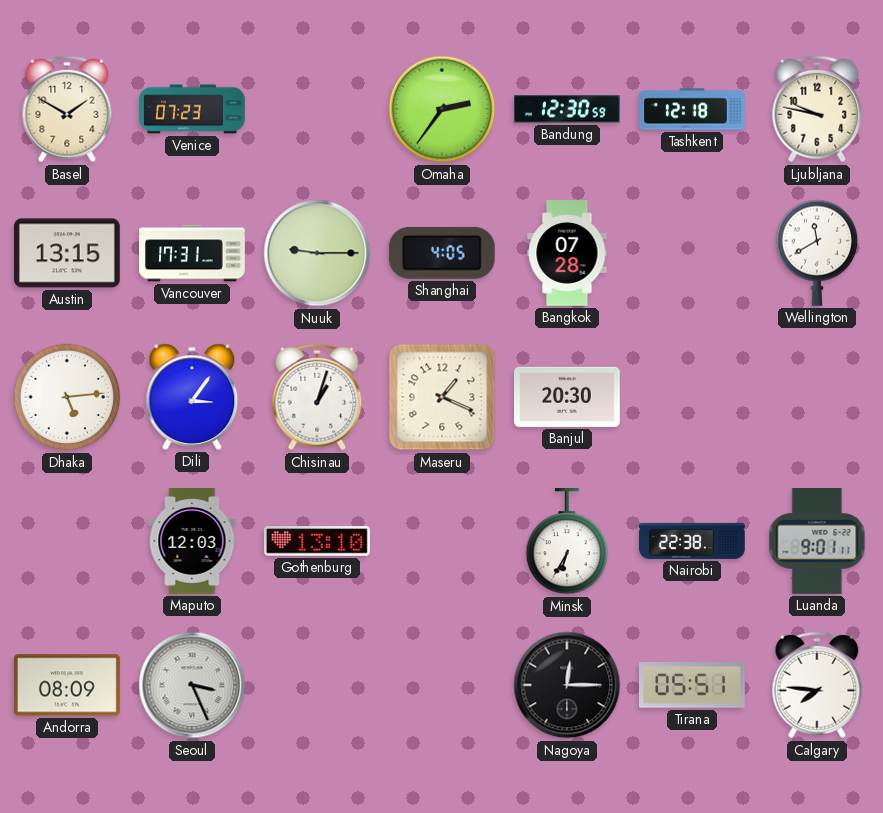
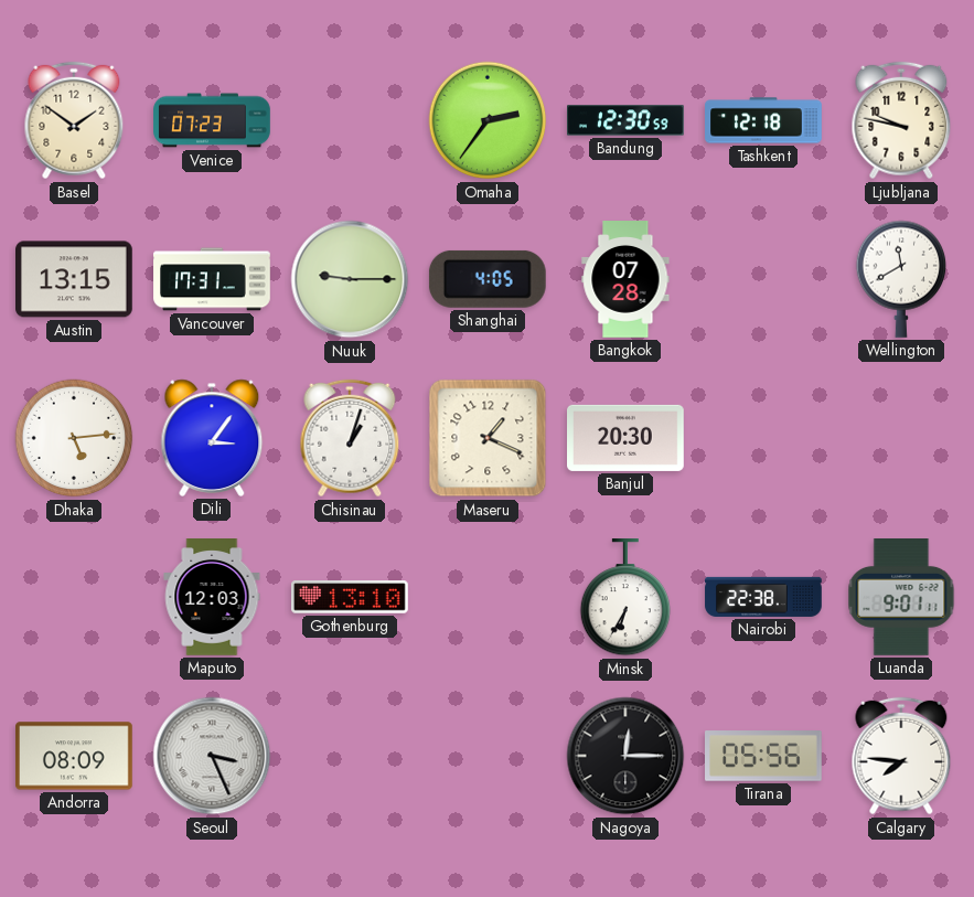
Basel: 1:50 -> 1:51 (74, 120)
Tirana: 05:51 -> 05:56 (764, 756)
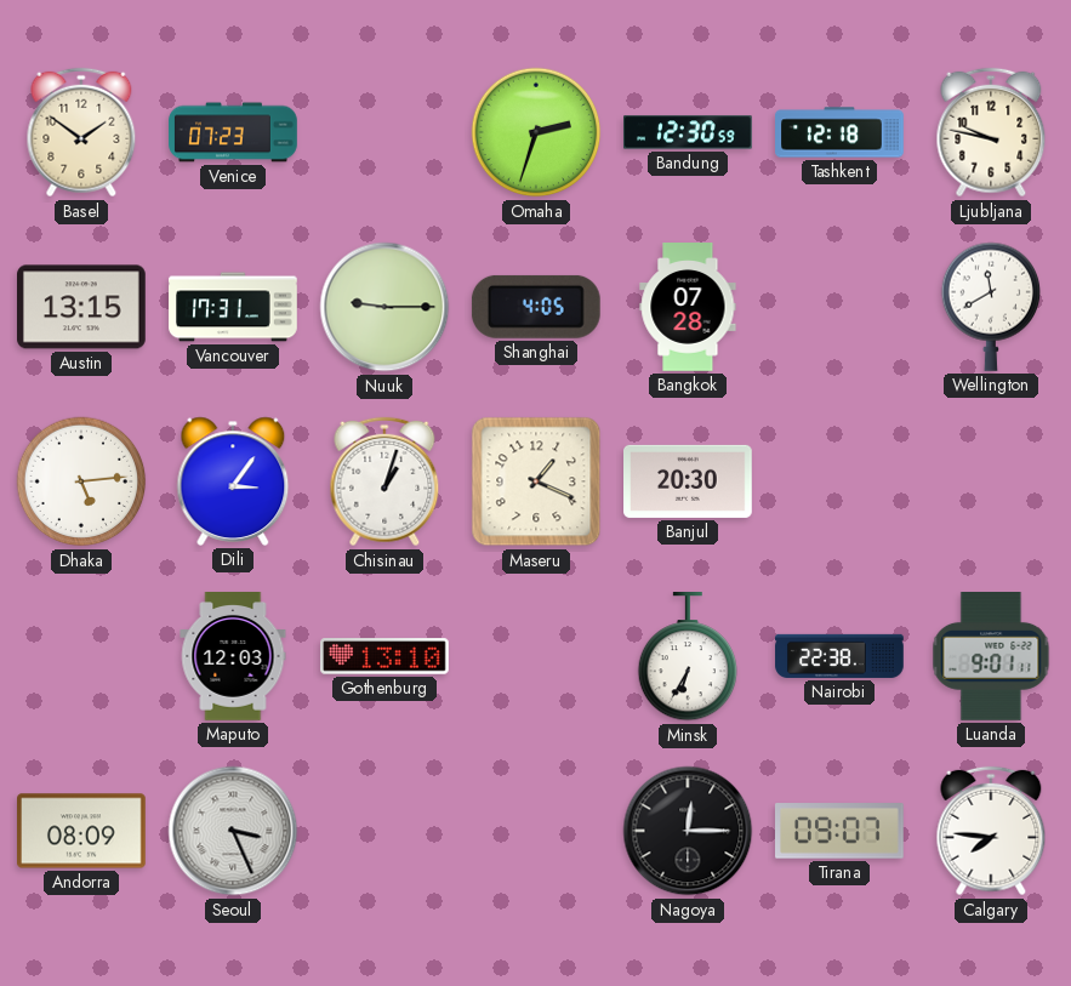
Omaha: 2:36 -> 2:33 (536, 132)
Tirana: 05:56 -> 09:07 (841, 831)
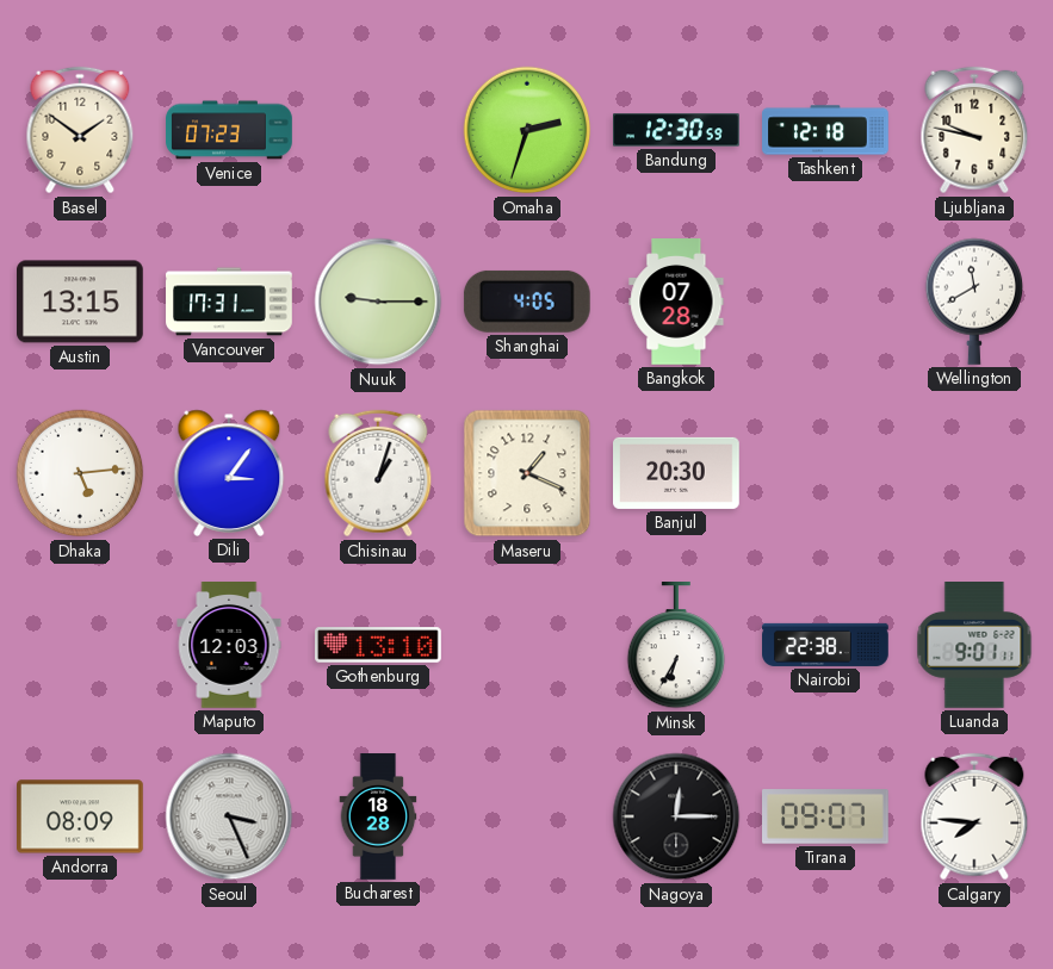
Bucharest: none -> 18:28 (378, 816)
